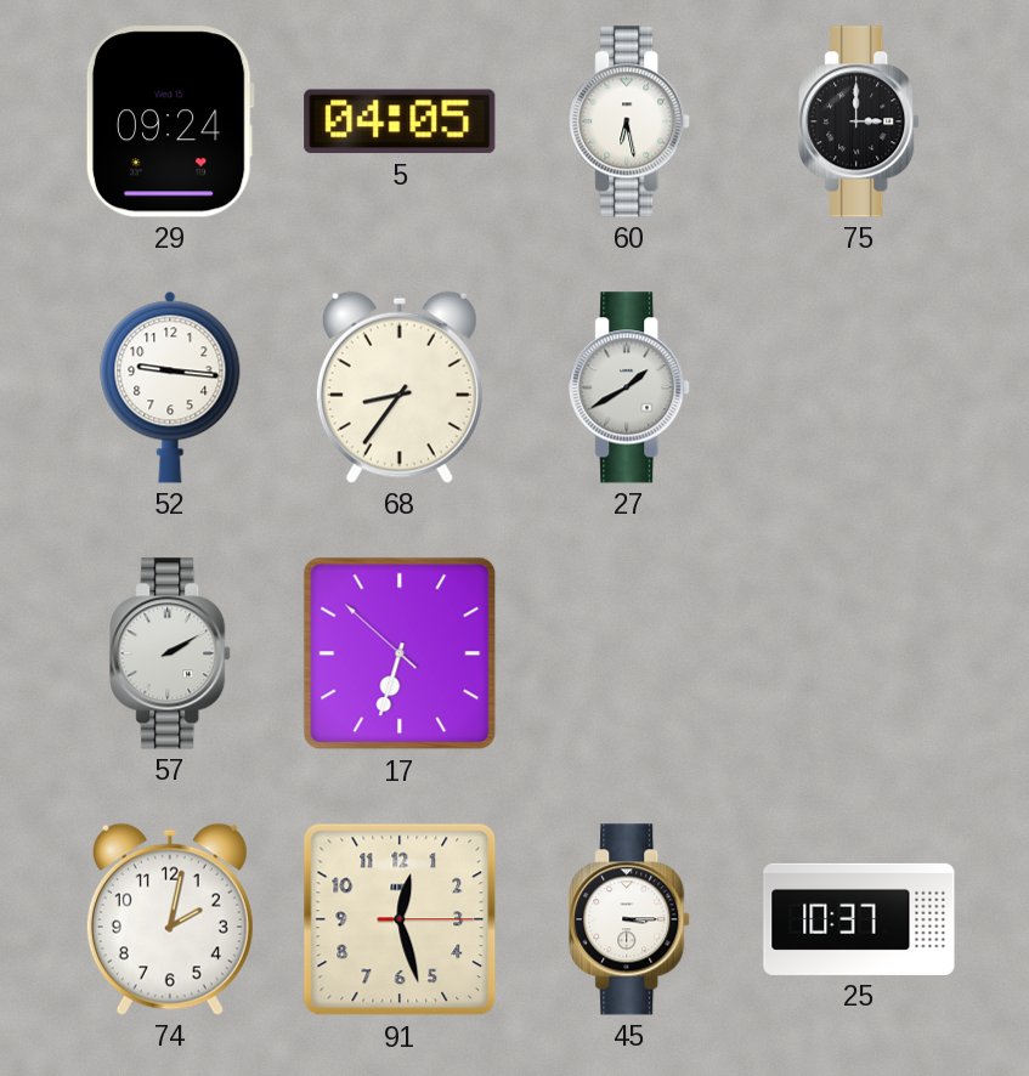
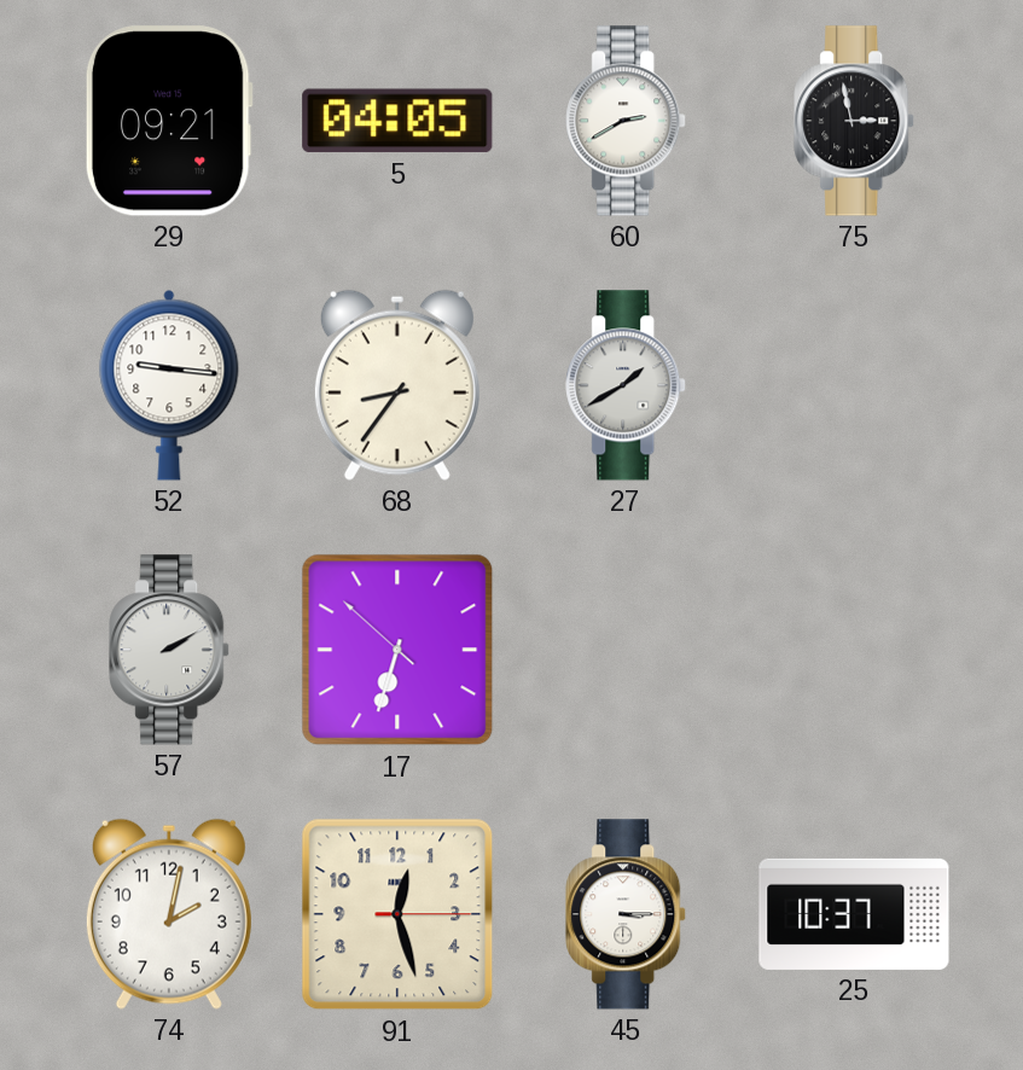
29: 09:24 -> 09:21 (169, 121)
60: 6:28 -> 2:40 (627, 121)
75: 3:00 -> 2:58 (855, 121)
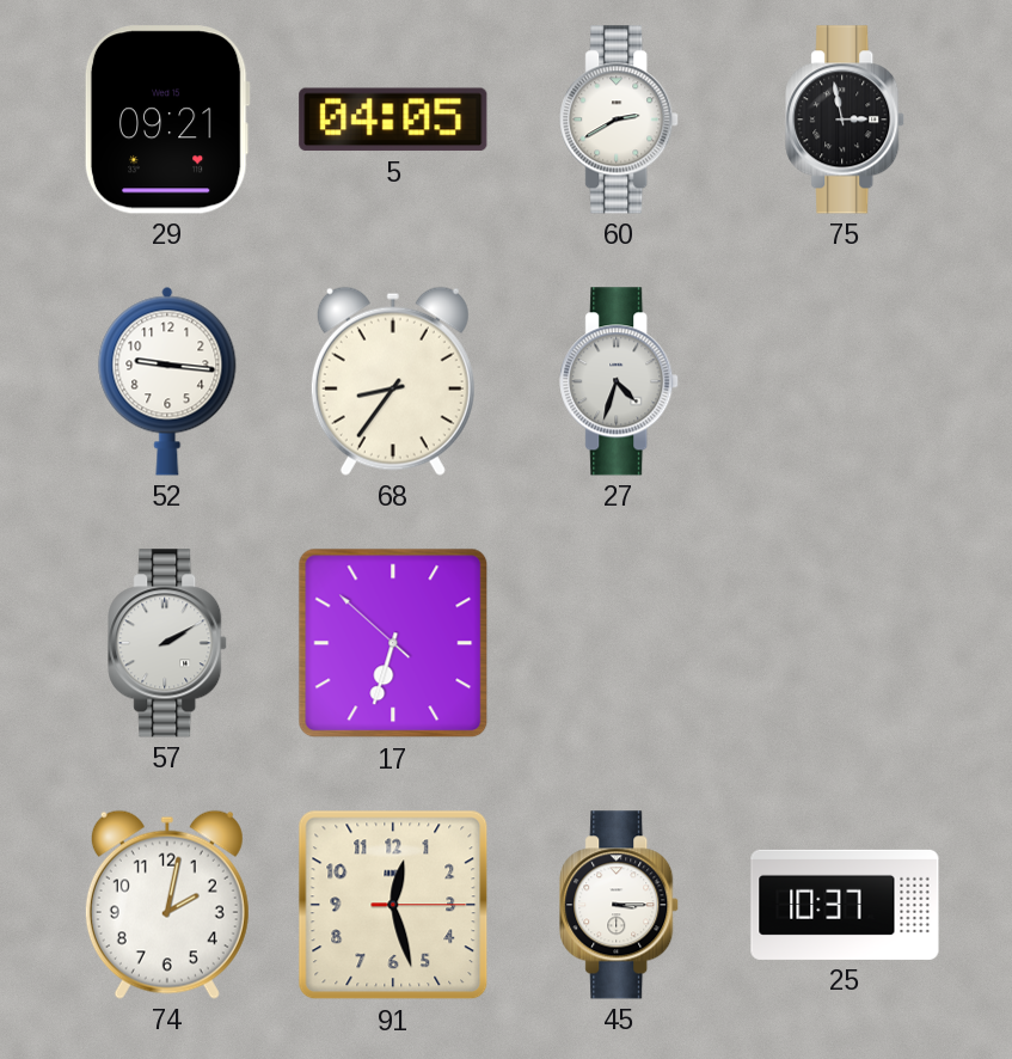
27: 1:40 -> 4:33 (620, 381)
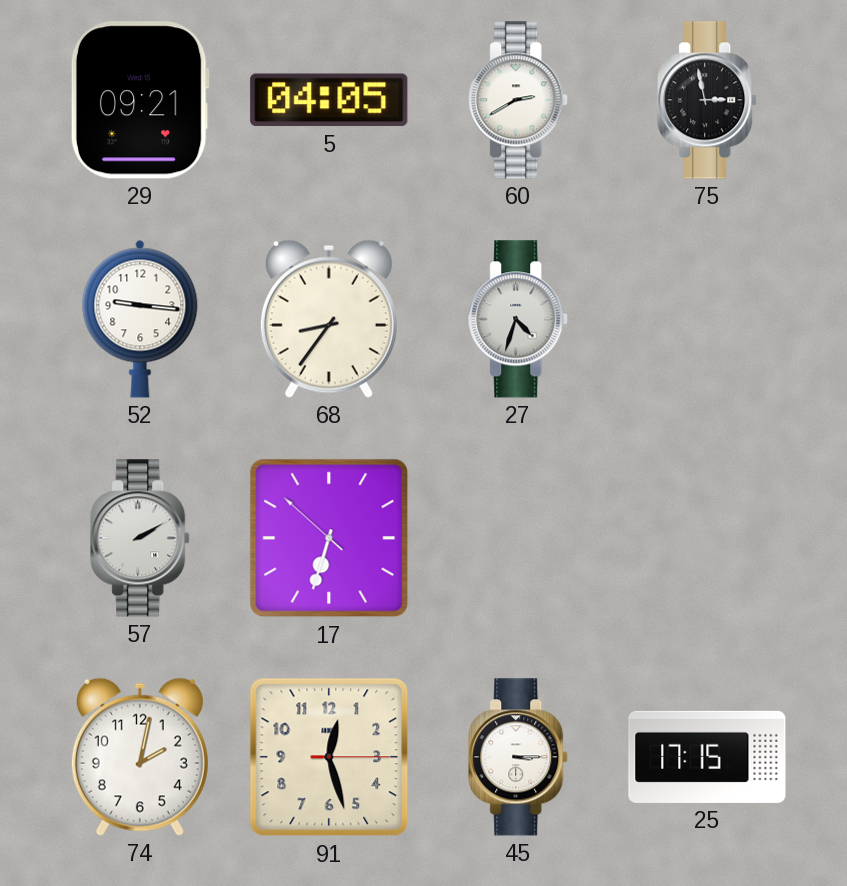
25: 10:37 -> 17:15 (707, 757)
